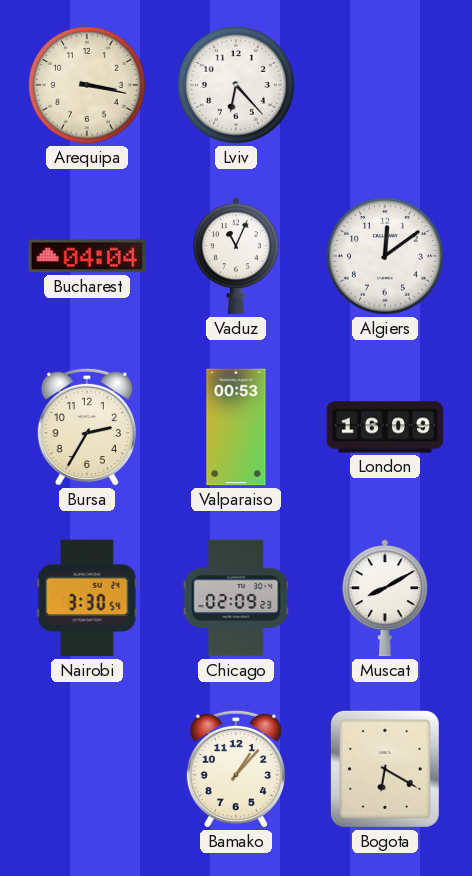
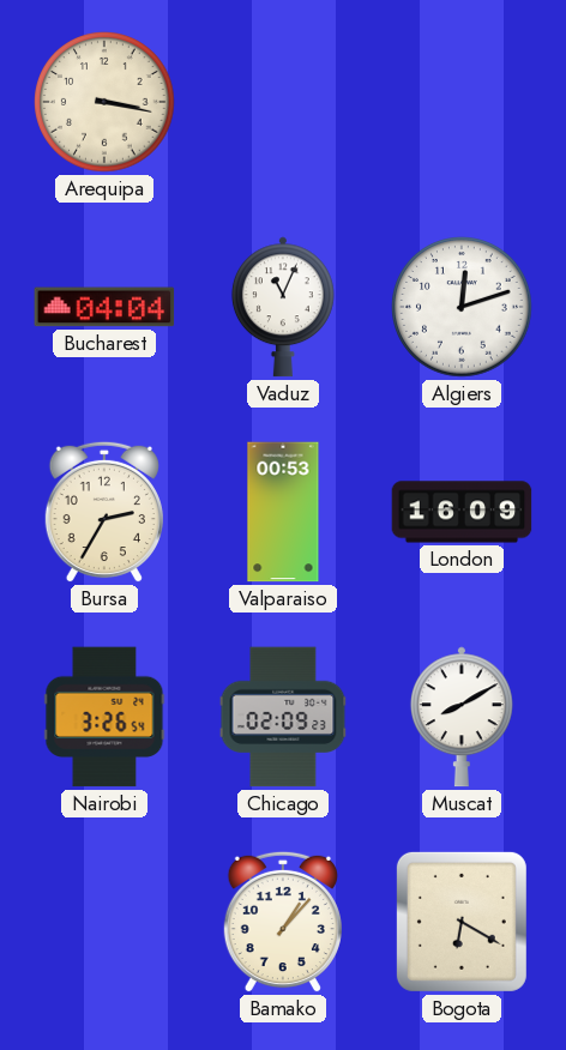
Lviv: 6:23 -> none (236, 85)
Algiers: 12:09 -> 12:12 (462, 307)
Nairobi: 3:30 -> 3:26 (104, 717)
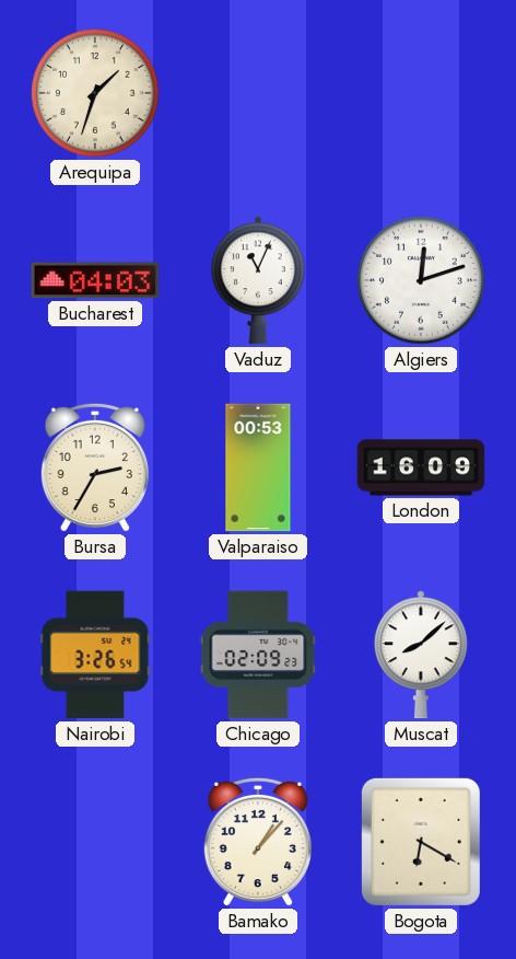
Arequipa: 3:17 -> 1:33 (95, 93)
Bucharest: 04:04 -> 04:03 (95, 280)
Muscat: 8:10 -> 8:08 (421, 655)
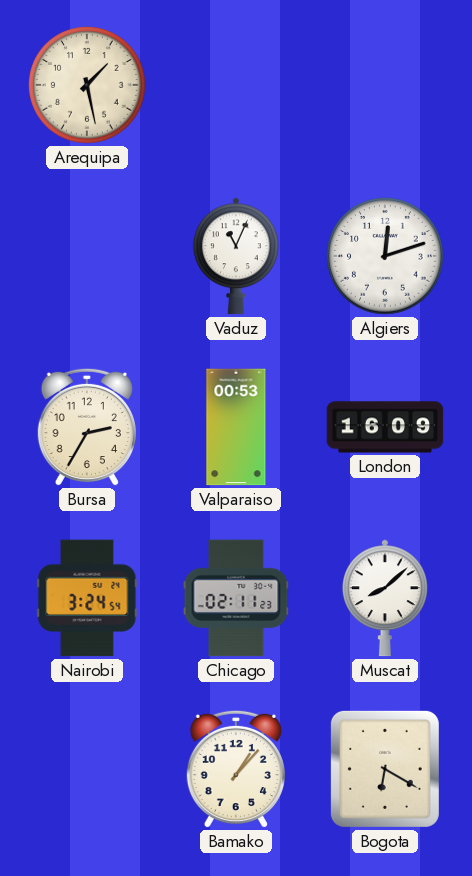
Arequipa: 1:33 -> 1:28 (87, 85)
Bucharest: 04:03 -> none (95, 280)
Nairobi: 3:26 -> 3:24 (87, 598)
Chicago: 02:09 -> 02:11 (236, 598)
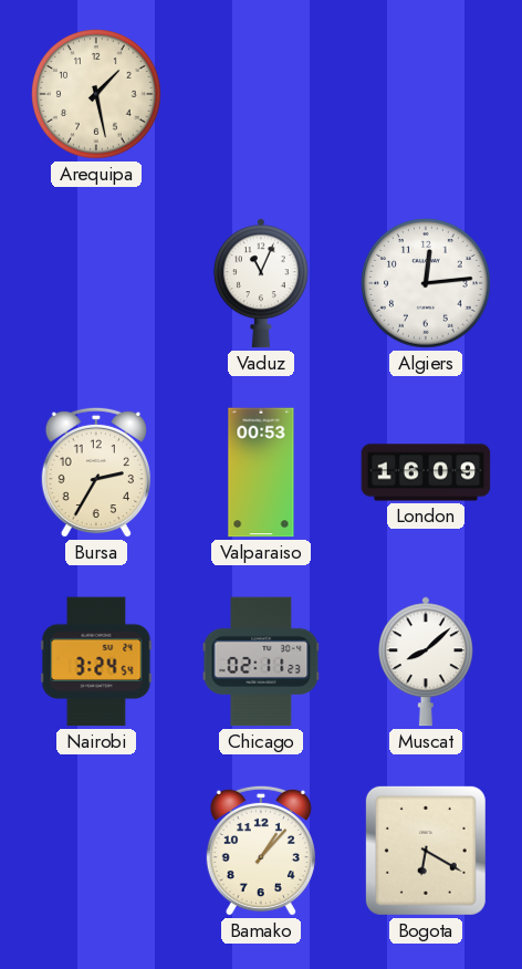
Algiers: 12:12 -> 12:14 (426, 283)
